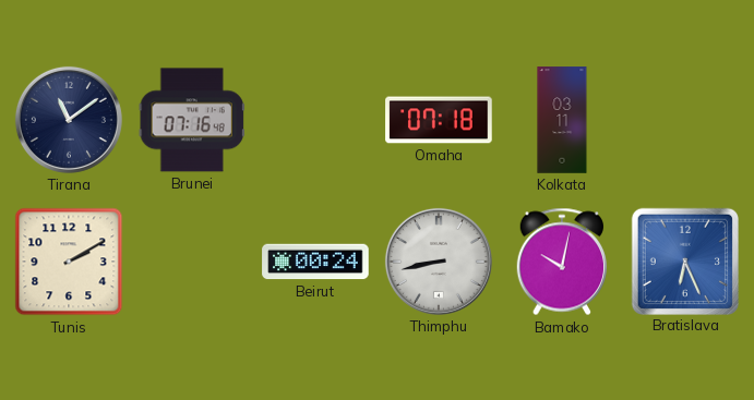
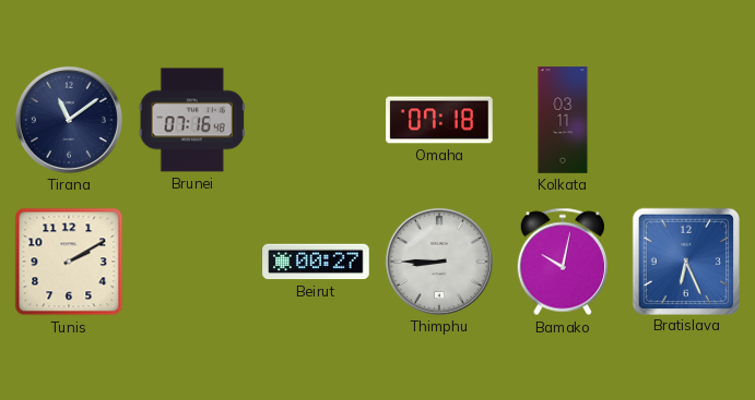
Beirut: 00:24 -> 00:27 (316, 262)
Thimphu: 8:43 -> 8:45 (439, 262)
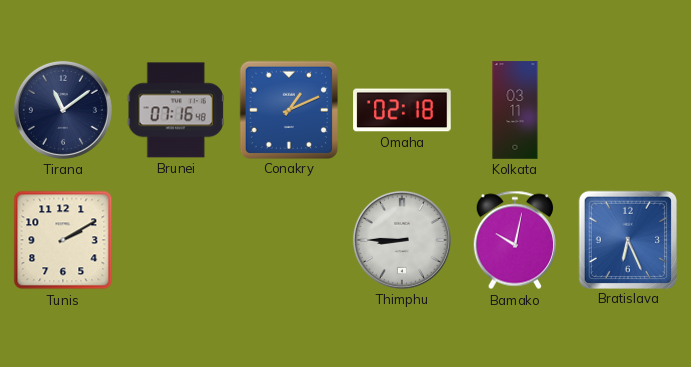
Conakry: none -> 1:11 (288, 109)
Omaha: 07:18 -> 02:18 (402, 110)
Beirut: 00:27 -> none (316, 262)
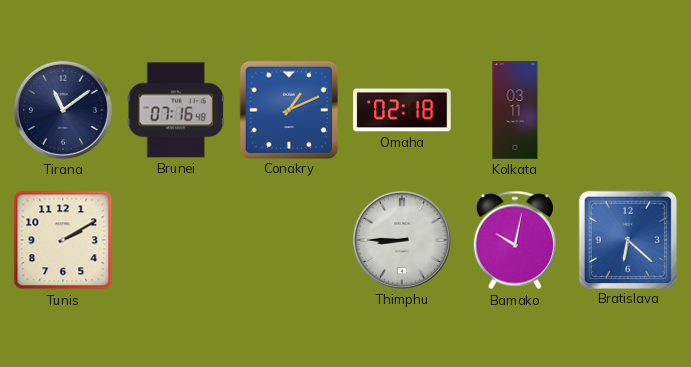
Bratislava: 6:26 -> 6:22 (627, 239)
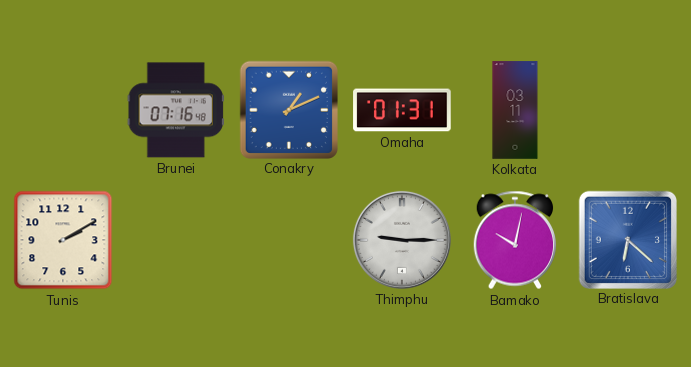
Tirana: 11:09 -> none (63, 110)
Omaha: 02:18 -> 01:31 (402, 110)
Thimphu: 8:45 -> 9:15 (402, 240)
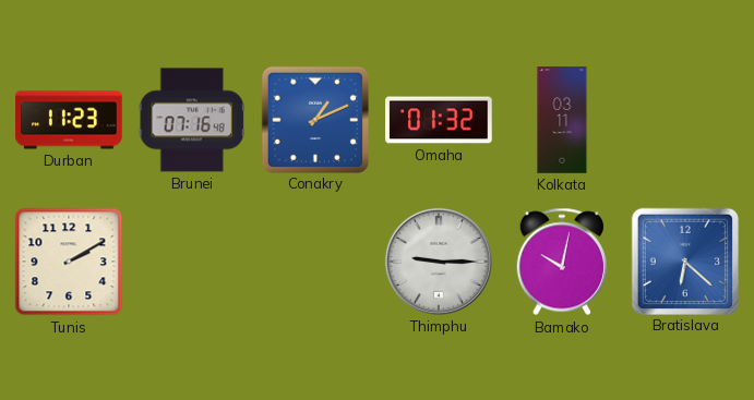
Durban: none -> 11:23 (69, 120)
Omaha: 01:31 -> 01:32 (439, 120)
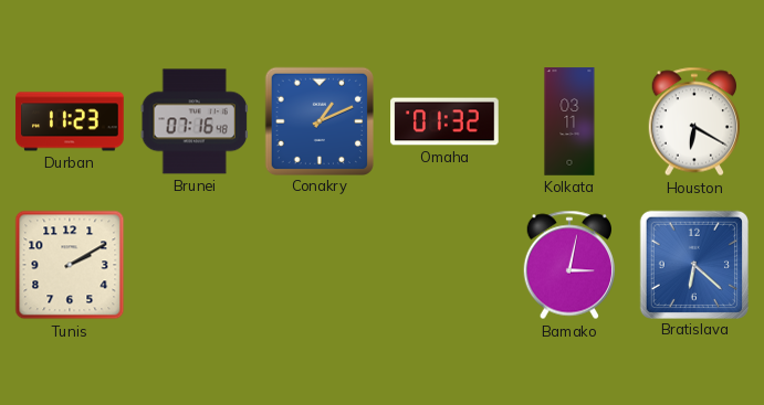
Houston: none -> 6:20 (694, 121)
Thimphu: 9:15 -> none (439, 262)
Bamako: 10:02 -> 3:02 (569, 265)
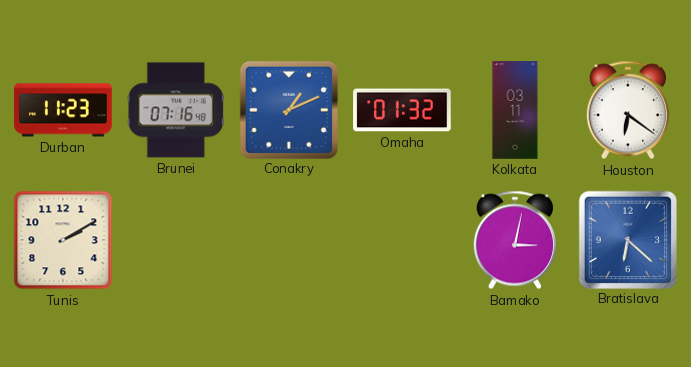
Houston: 6:20 -> 6:21 (628, 110)
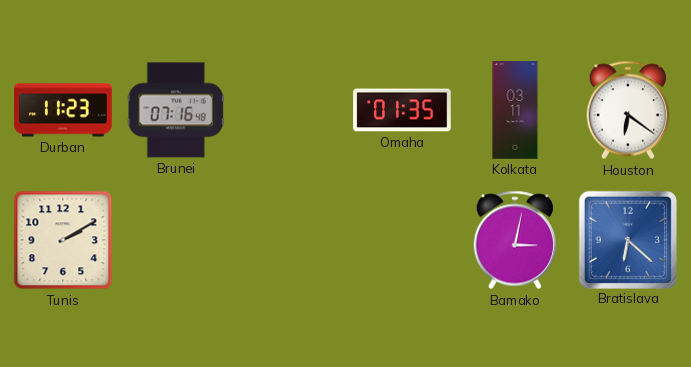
Conakry: 1:11 -> none (288, 109)
Omaha: 01:32 -> 01:35 (402, 110)
